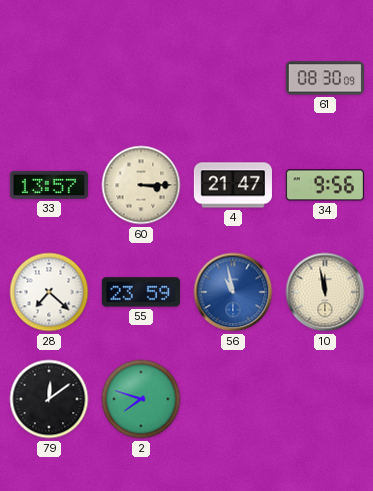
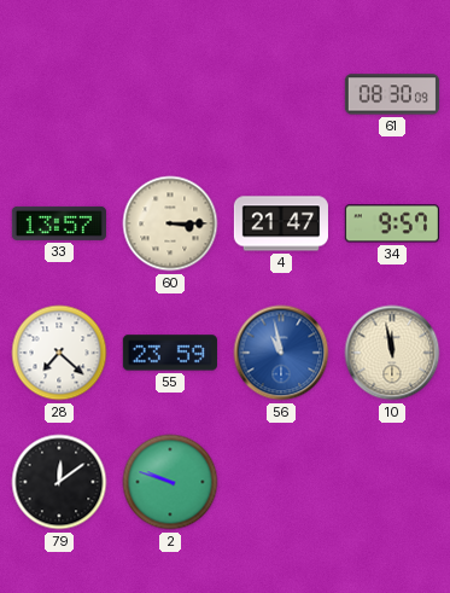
34: 9:56 -> 9:57 (392, 223)
2: 7:48 -> 9:48 (170, 482)
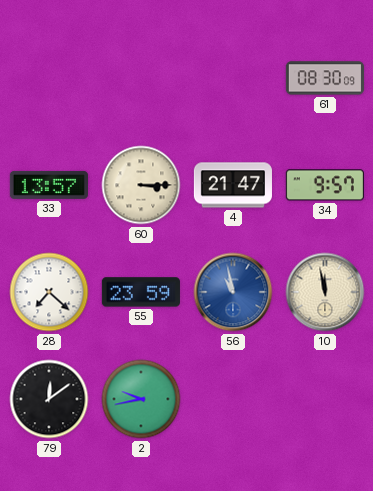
2: 9:48 -> 9:43 (141, 399)
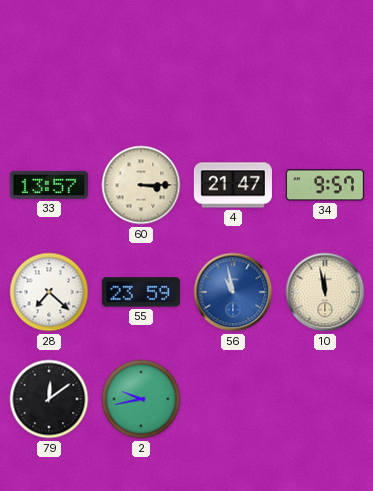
61: 08:30 -> none (325, 78)
